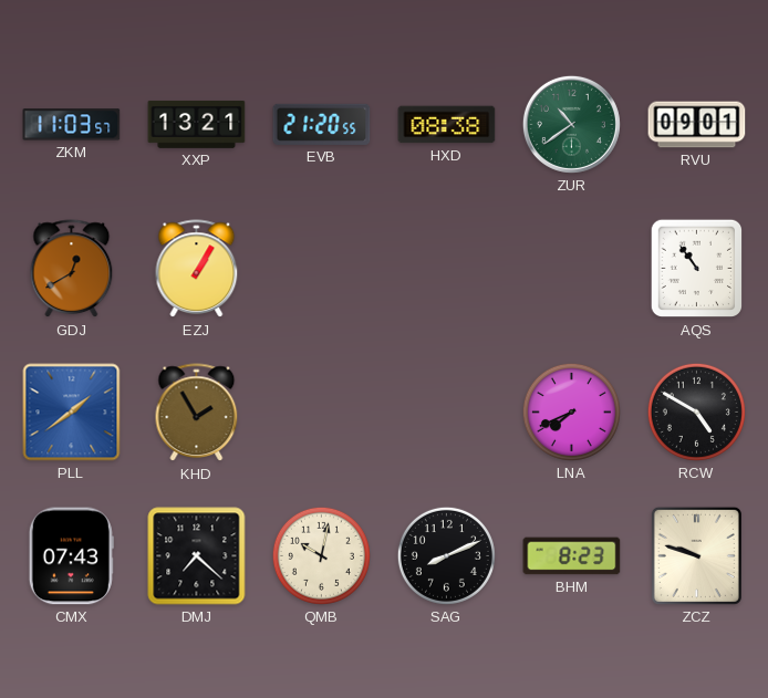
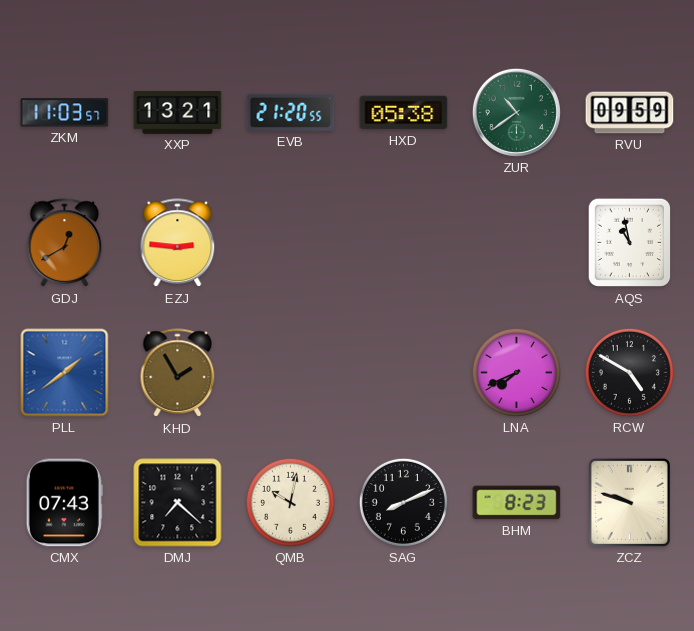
HXD: 08:38 -> 05:38 (404, 113)
RVU: 09:01 -> 09:59 (630, 113)
EZJ: 1:05 -> 2:46 (178, 243)
AQS: 10:54 -> 10:58 (629, 243)
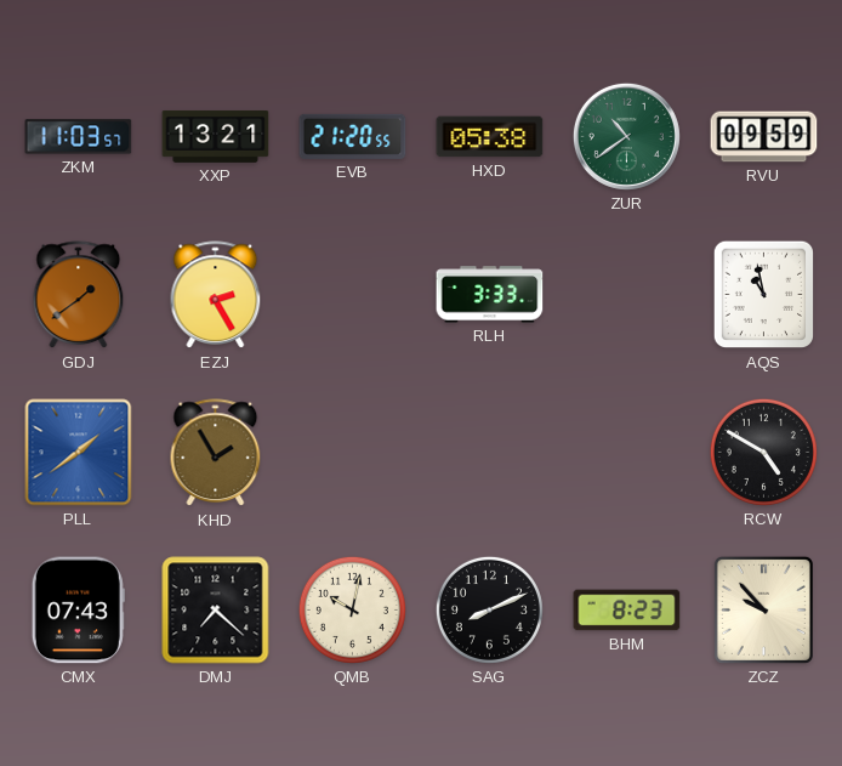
GDJ: 12:40 -> 1:39 (79, 295)
EZJ: 2:46 -> 2:25 (216, 295)
RLH: none -> 3:33 (490, 295)
LNA: 7:41 -> none (516, 372)
ZCZ: 9:48 -> 9:53 (763, 609)
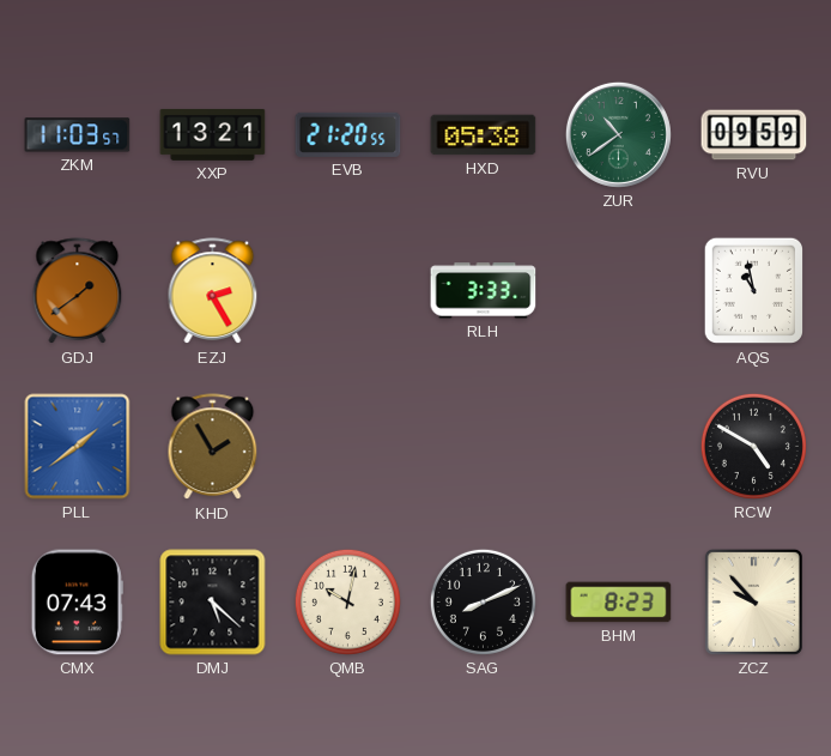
DMJ: 7:22 -> 5:22 (213, 603)
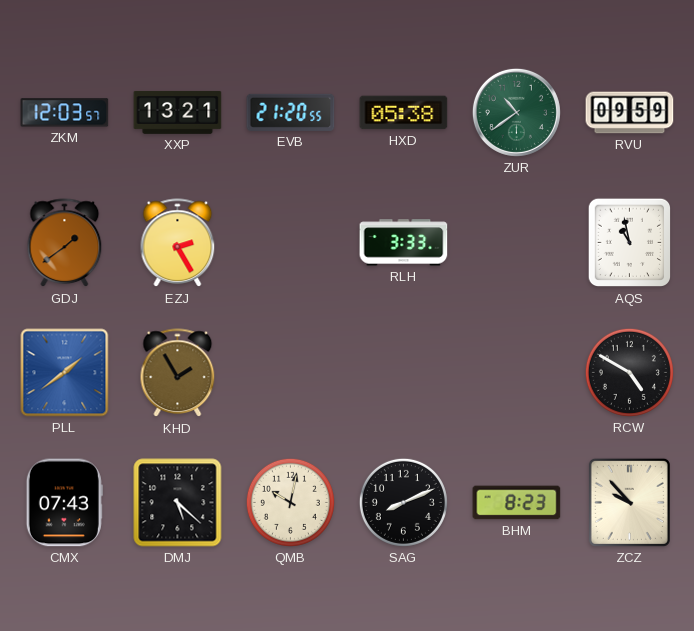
ZKM: 11:03 -> 12:03 (65, 113)
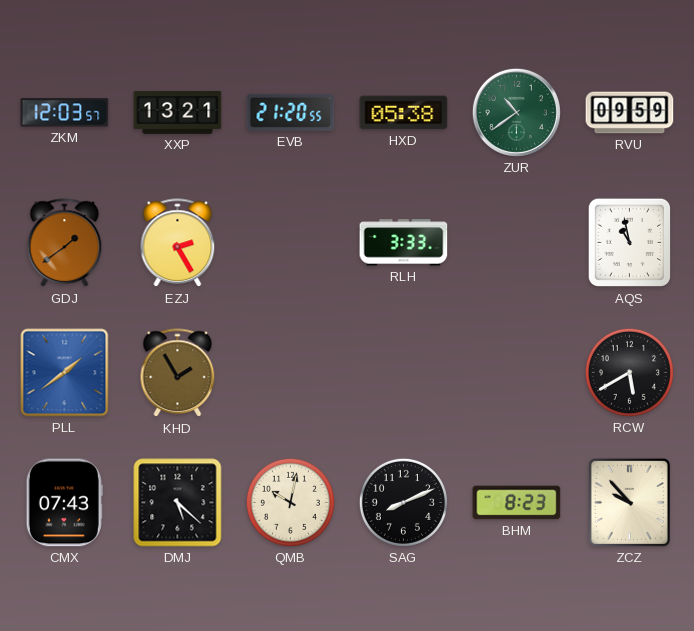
RCW: 4:50 -> 5:40 (629, 372)
